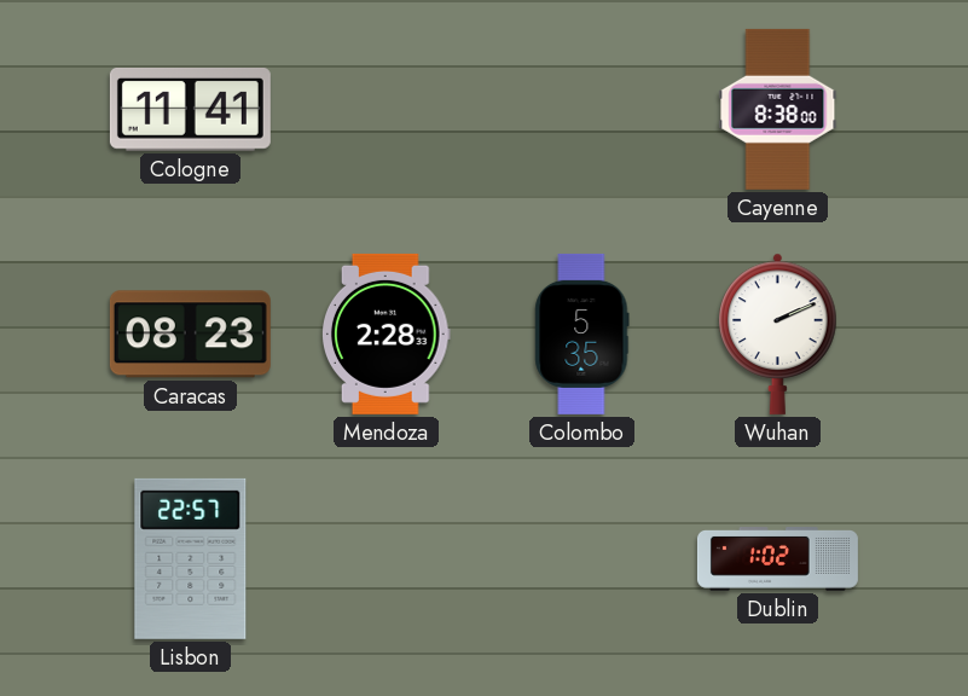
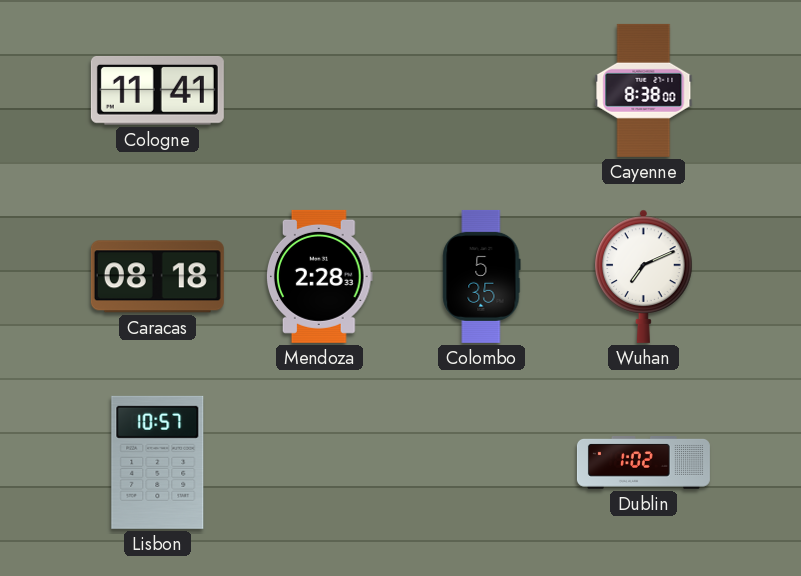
Caracas: 08:23 -> 08:18 (157, 277)
Wuhan: 2:11 -> 7:11 (644, 276)
Lisbon: 22:57 -> 10:57 (158, 462)
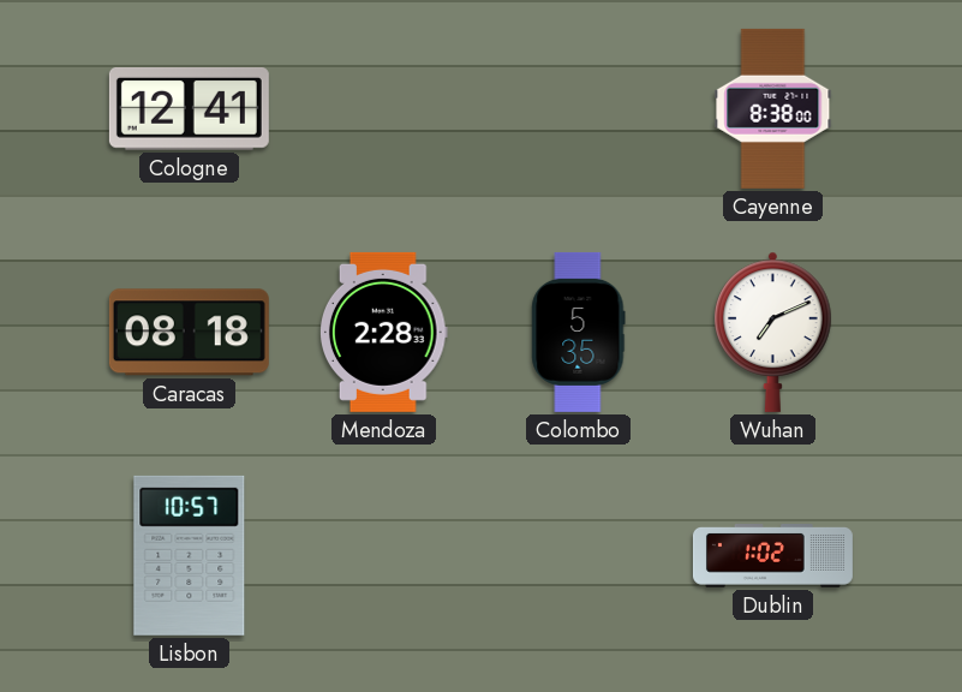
Cologne: 11:41 -> 12:41 (189, 108)
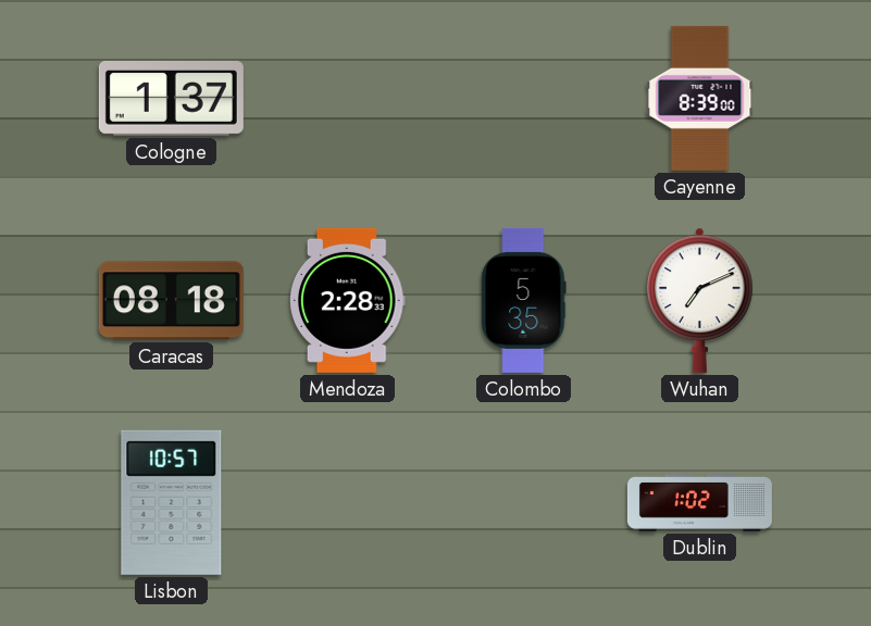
Cologne: 12:41 -> 1:37 (171, 98)
Cayenne: 8:38 -> 8:39 (700, 98)
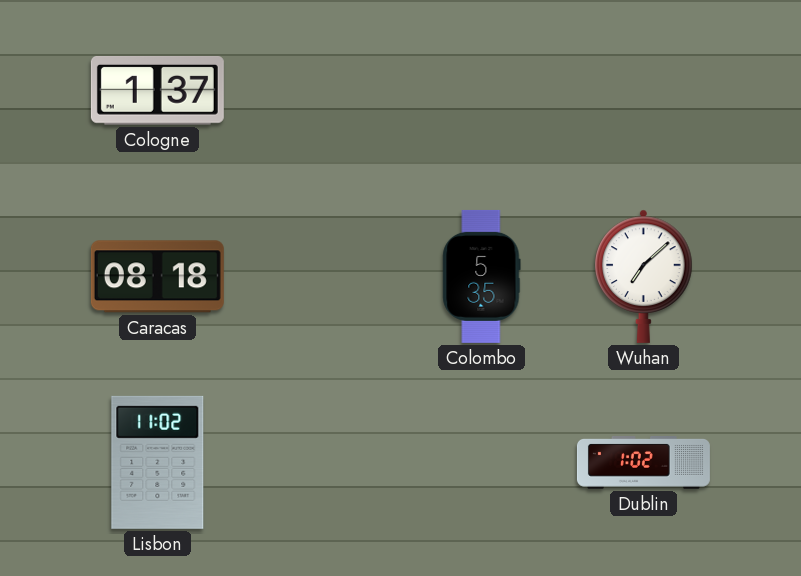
Cayenne: 8:39 -> none (700, 98)
Mendoza: 2:28 -> none (347, 300)
Wuhan: 7:11 -> 7:08 (644, 276)
Lisbon: 10:57 -> 11:02 (158, 462)
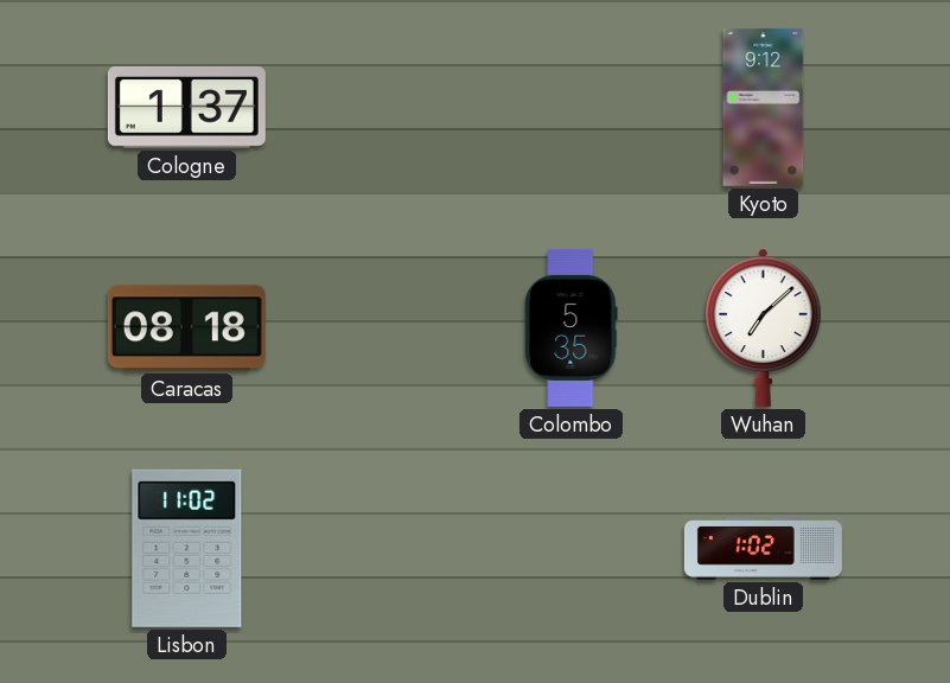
Kyoto: none -> 9:12 (764, 107)
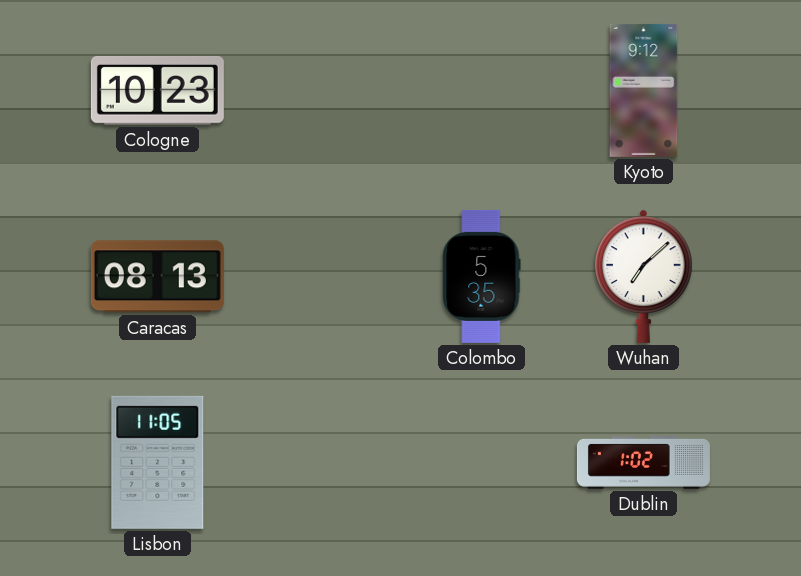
Cologne: 1:37 -> 10:23 (157, 90)
Caracas: 08:18 -> 08:13 (157, 277)
Lisbon: 11:02 -> 11:05 (158, 462)
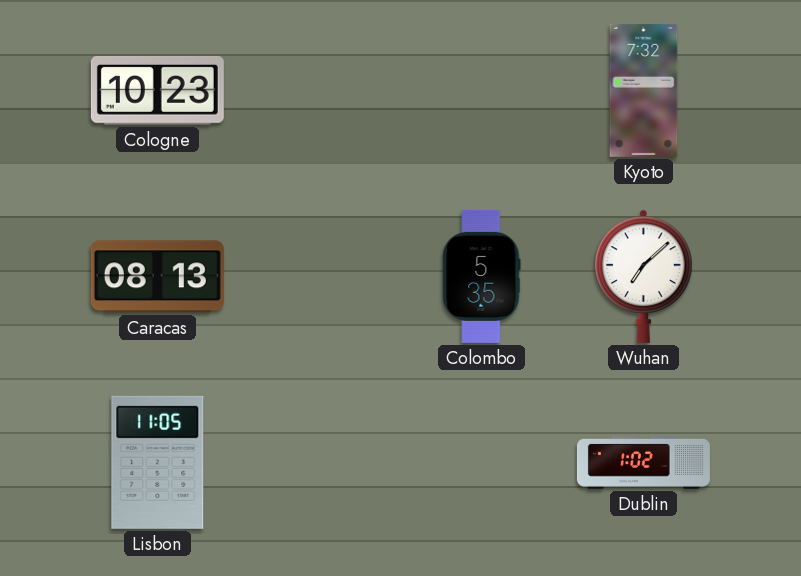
Kyoto: 9:12 -> 7:32 (644, 90)
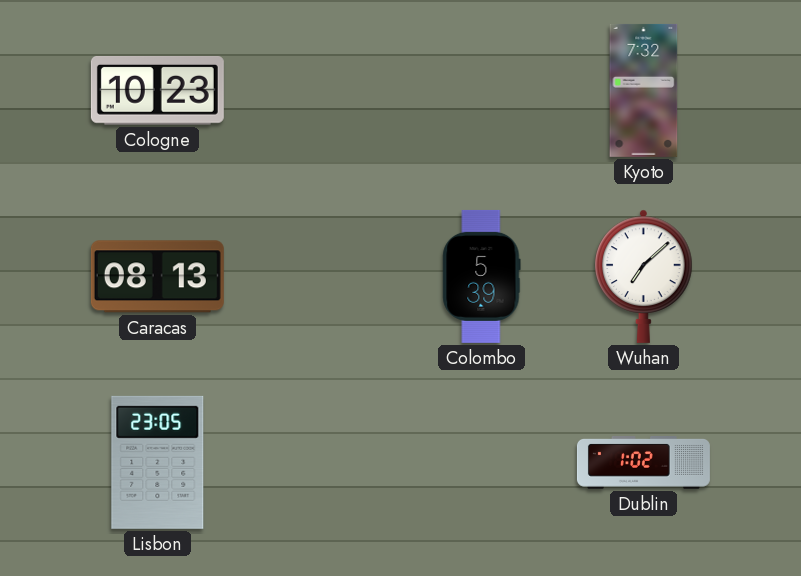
Colombo: 5:35 -> 5:39 (482, 276)
Lisbon: 11:05 -> 23:05 (158, 462)
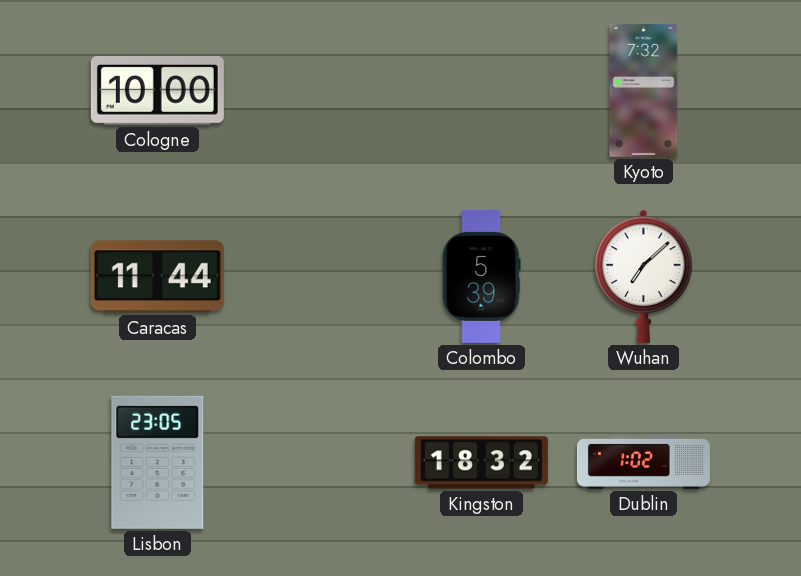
Cologne: 10:23 -> 10:00 (157, 90)
Caracas: 08:13 -> 11:44 (157, 277)
Kingston: none -> 18:32 (481, 463)
